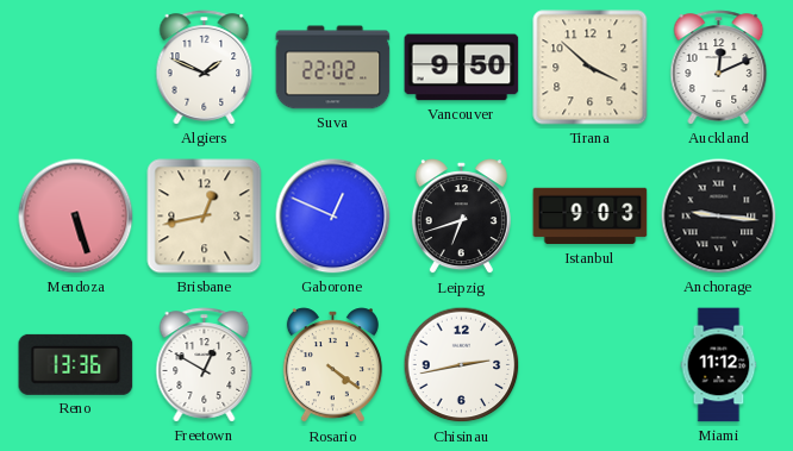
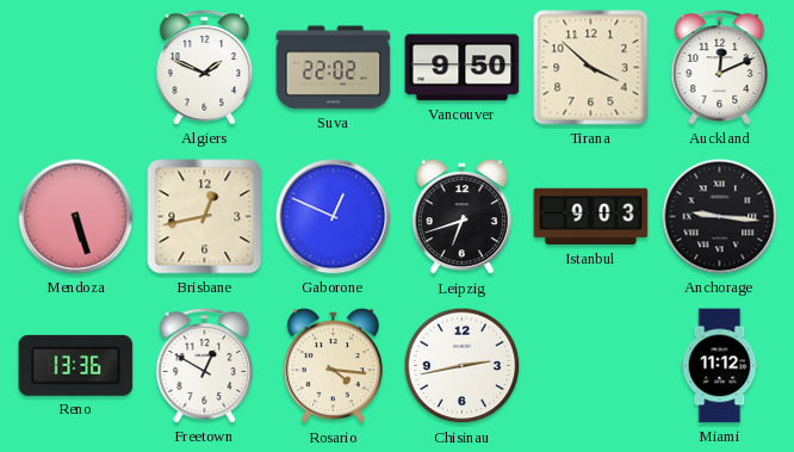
Rosario: 4:21 -> 4:16 (333, 366)
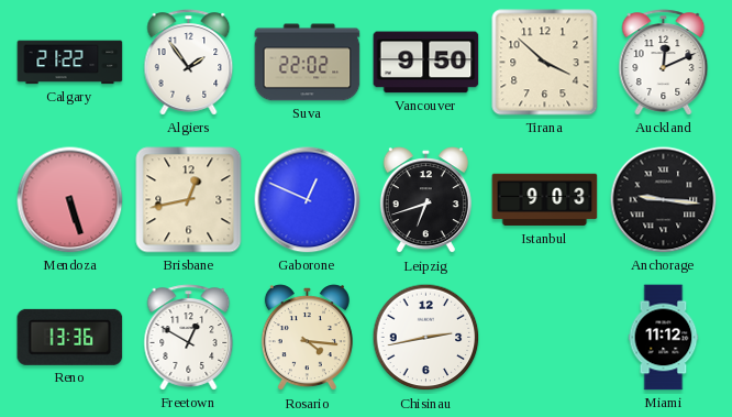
Calgary: none -> 21:22 (70, 63)
Algiers: 1:49 -> 1:54 (189, 63)
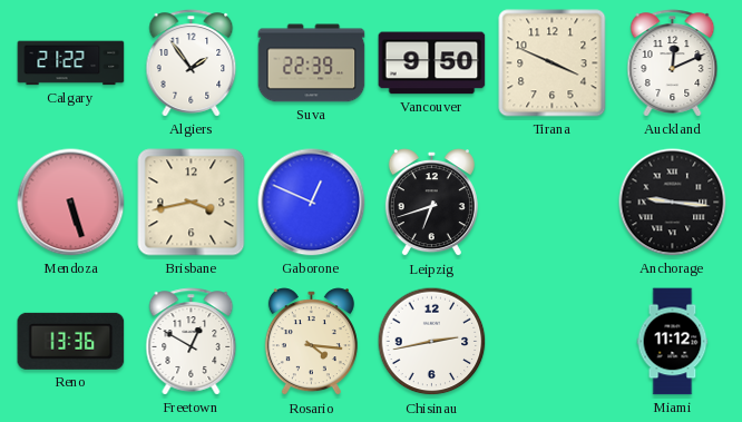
Suva: 22:02 -> 22:39 (312, 63)
Tirana: 3:52 -> 3:49 (553, 63)
Brisbane: 12:43 -> 3:43 (192, 203)
Istanbul: 9:03 -> none (545, 200)
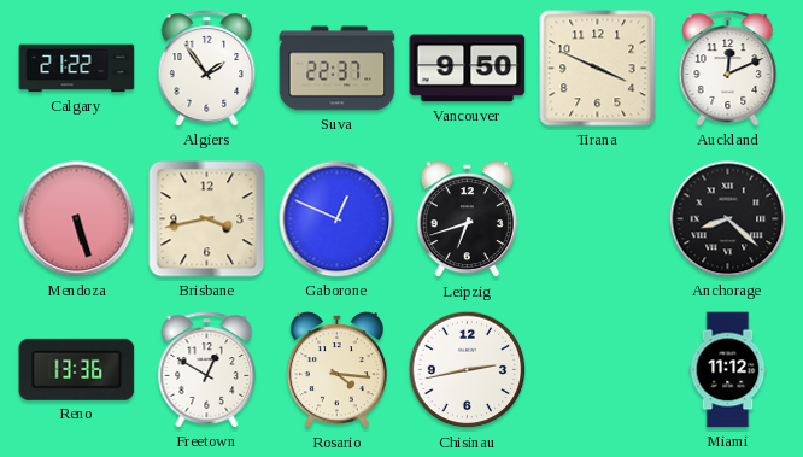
Suva: 22:39 -> 22:37 (338, 69)
Anchorage: 9:16 -> 8:22 (728, 219)
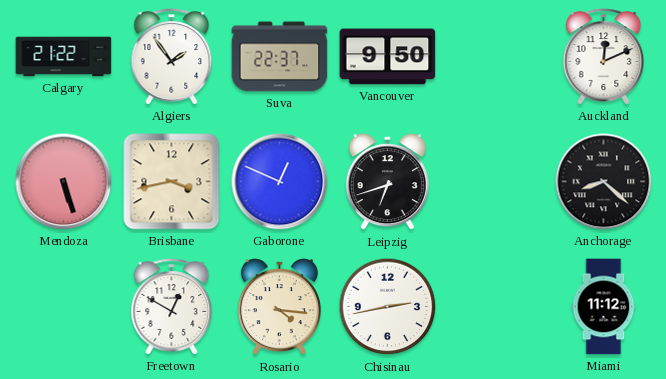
Tirana: 3:49 -> none (598, 69)
Reno: 13:36 -> none (77, 369)
